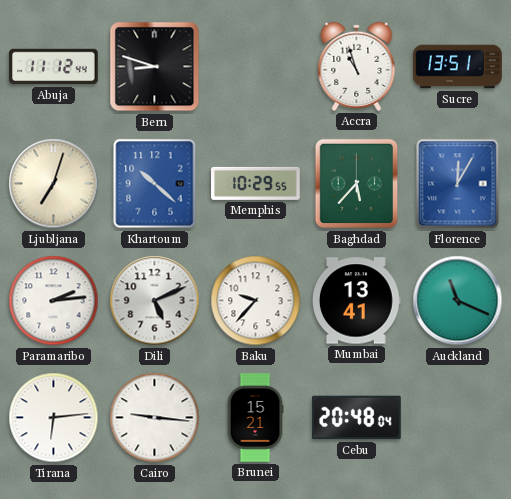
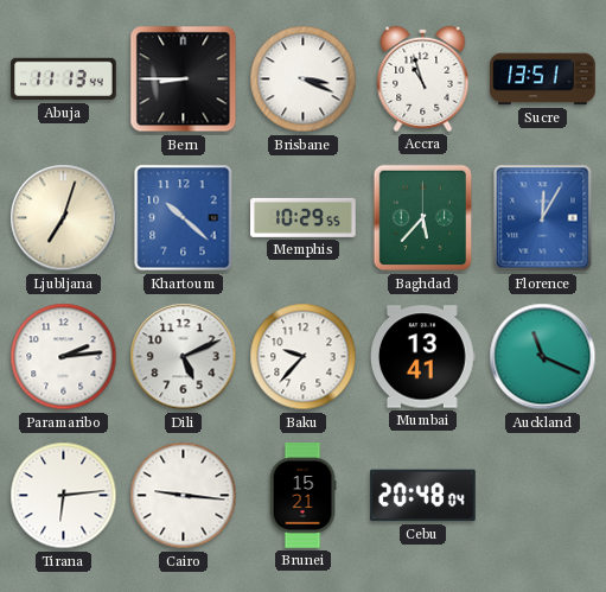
Abuja: 11:12 -> 11:13 (64, 79)
Bern: 8:48 -> 8:45 (184, 79)
Brisbane: none -> 3:19 (304, 79)
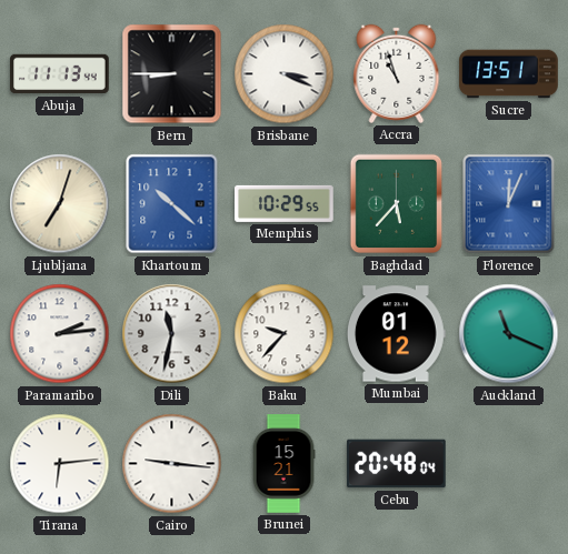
Florence: 12:05 -> 12:04 (509, 204)
Dili: 5:11 -> 11:32 (172, 334)
Mumbai: 13:41 -> 01:12 (396, 334)
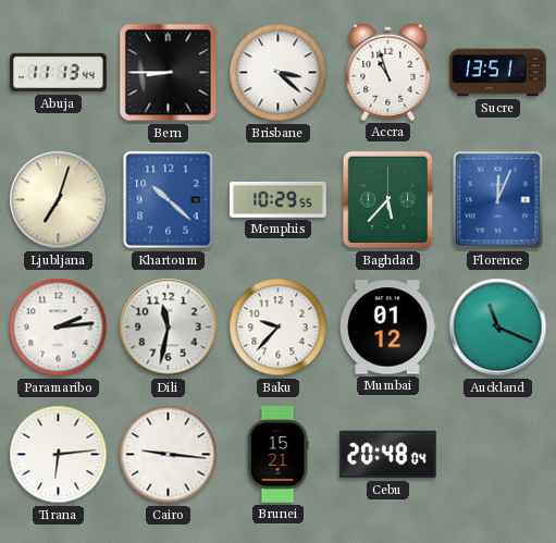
Brisbane: 3:19 -> 3:22 (279, 73)
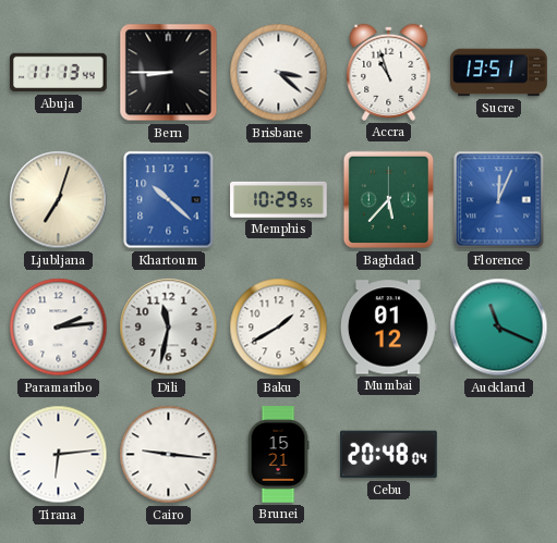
Baku: 9:37 -> 1:40 (279, 328)
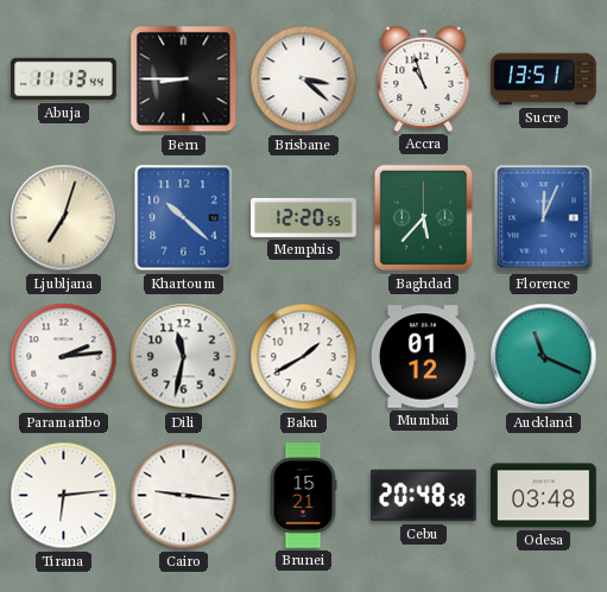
Memphis: 10:29 -> 12:20 (304, 217)
Cebu: 20:48:04 -> 20:48:58 (424, 496)
Odesa: none -> 03:48 (544, 496)
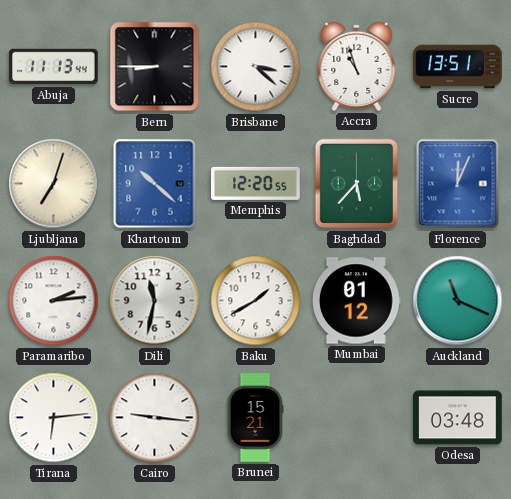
Cebu: 20:48 -> none (424, 496)
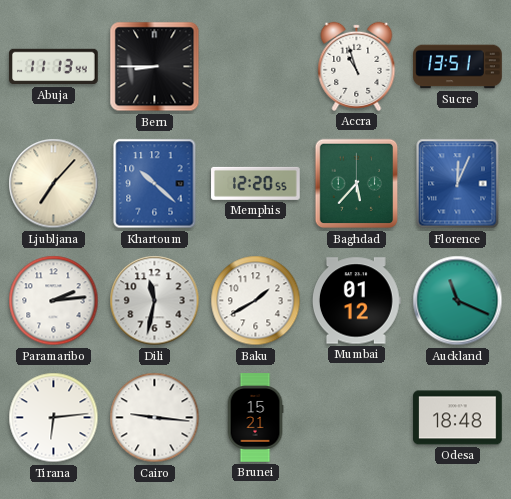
Brisbane: 3:22 -> none (256, 67)
Ljubljana: 7:03 -> 7:07 (54, 184)
Odesa: 03:48 -> 18:48 (458, 418)
